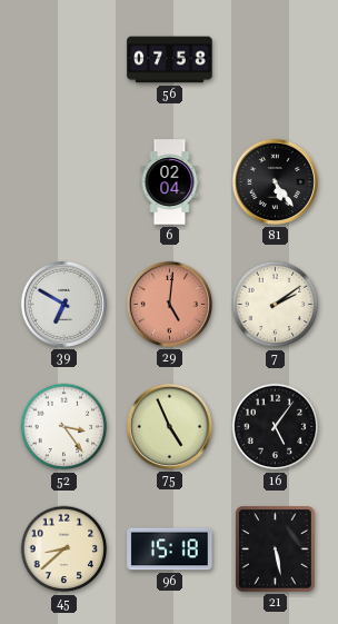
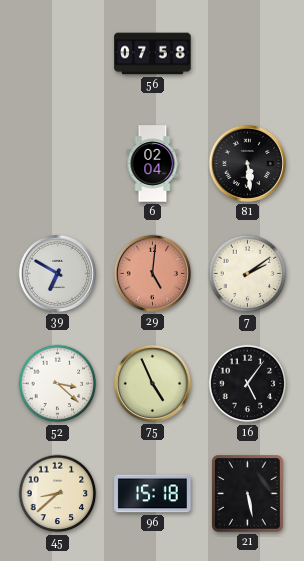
81: 5:24 -> 5:29 (247, 163)
52: 3:24 -> 3:22 (58, 384)
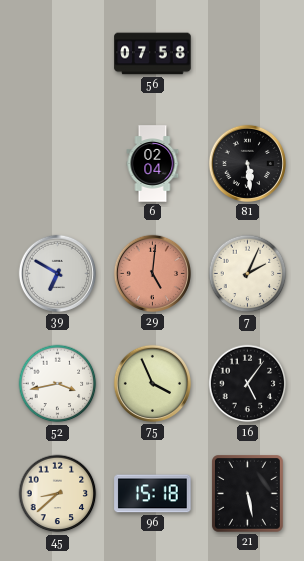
7: 2:09 -> 2:04 (248, 274)
52: 3:22 -> 3:43 (58, 384)
75: 4:56 -> 3:56 (152, 383)
